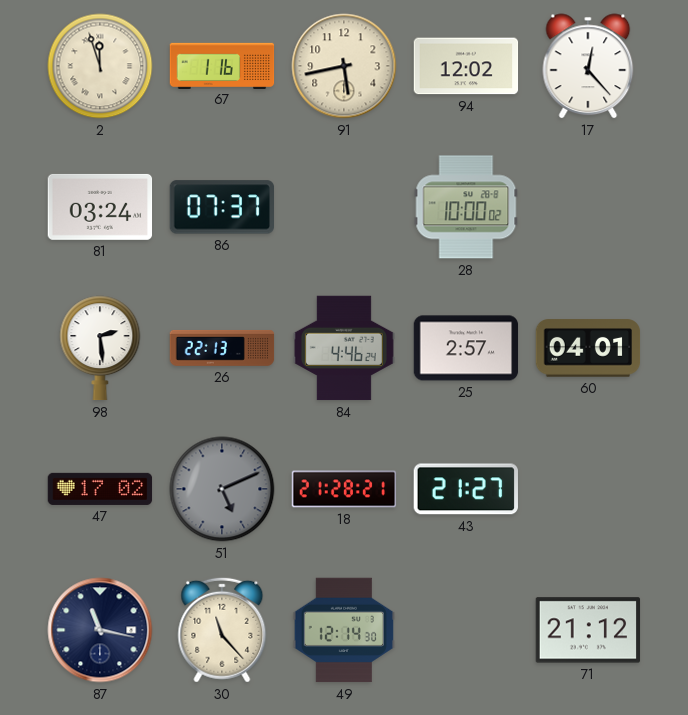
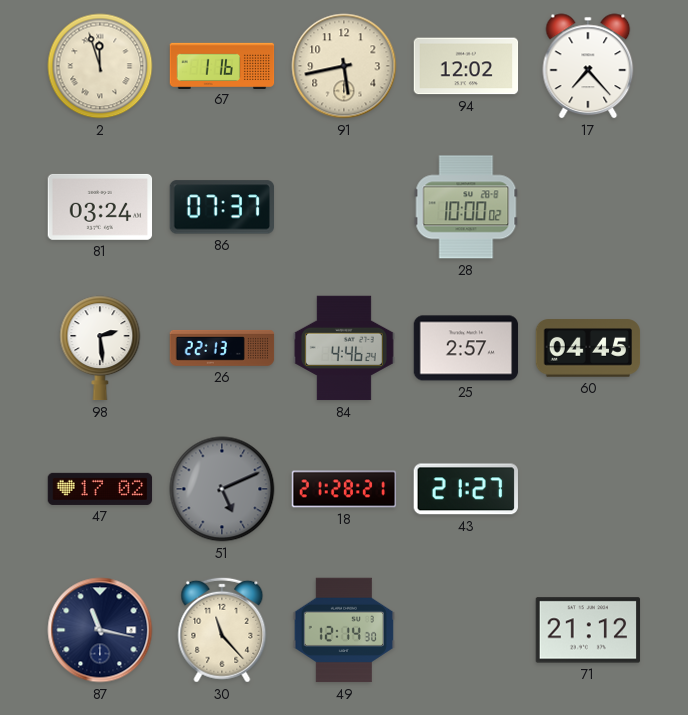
17: 12:23 -> 7:23 (588, 66)
60: 04:01 -> 04:45 (588, 348)
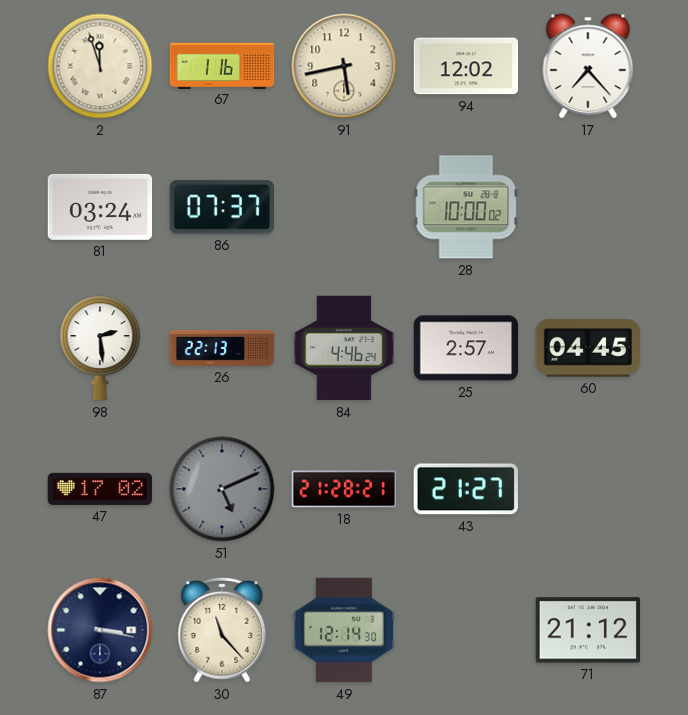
87: 11:17 -> 3:17 (100, 630)
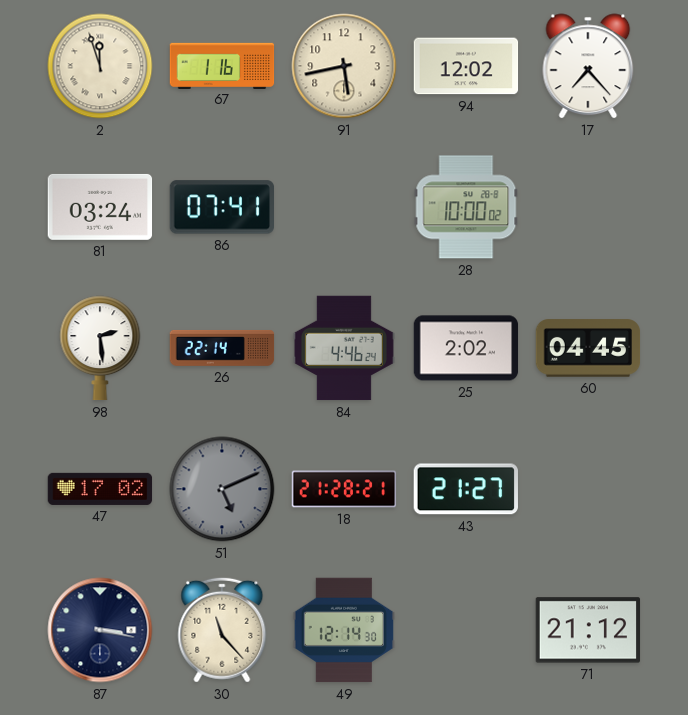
86: 07:37 -> 07:41 (221, 207)
26: 22:13 -> 22:14 (222, 348)
25: 2:57 -> 2:02 (466, 348)
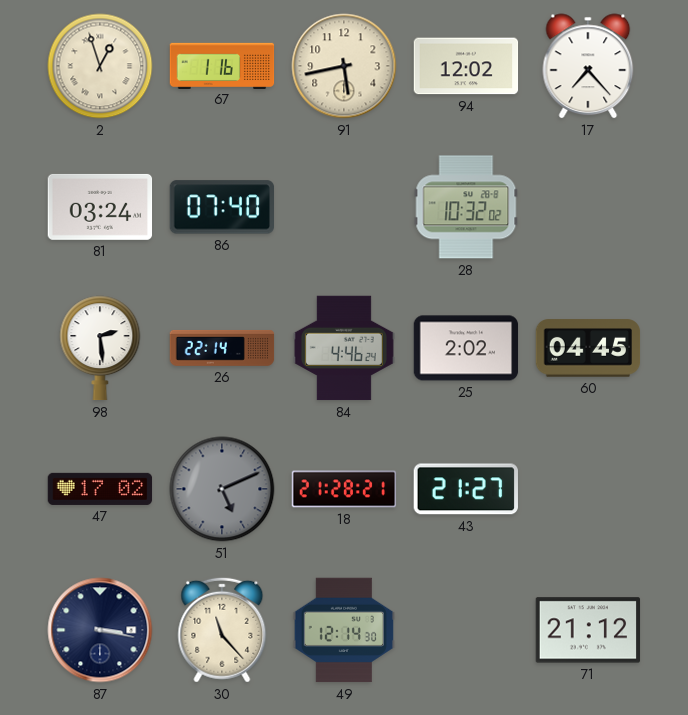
2: 11:57 -> 12:57 (100, 66)
86: 07:41 -> 07:40 (221, 207)
28: 10:00 -> 10:32 (466, 207)
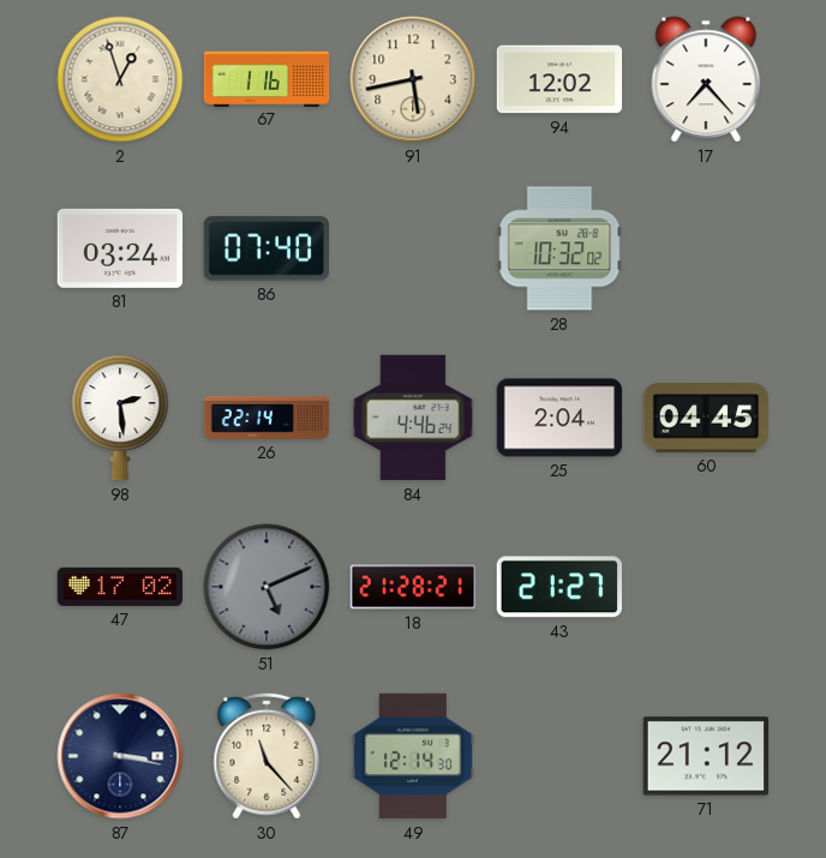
25: 2:02 -> 2:04 (559, 418)
